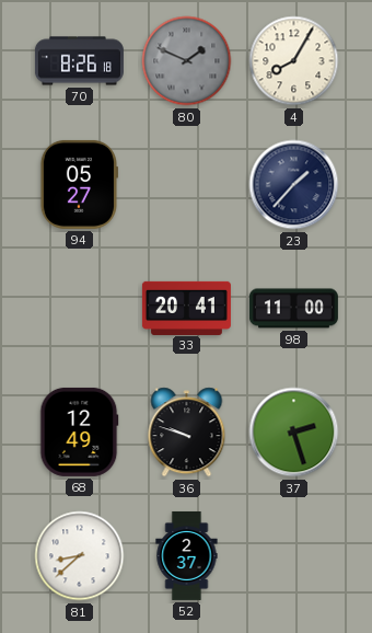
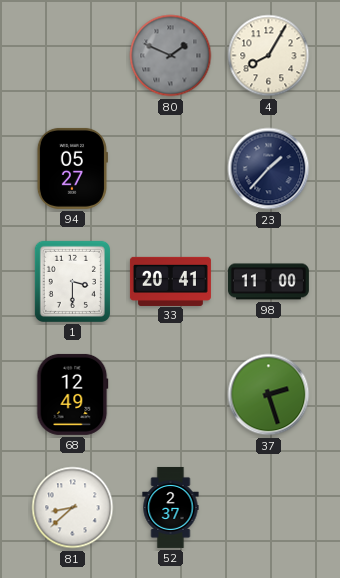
70: 8:26 -> none (79, 61)
1: none -> 3:30 (72, 281)
36: 9:48 -> none (187, 433)
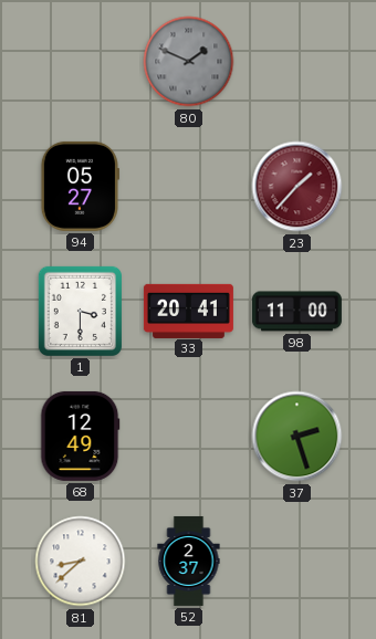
4: 8:05 -> none (269, 56)
23 dial: navy -> burgundy (297, 187)
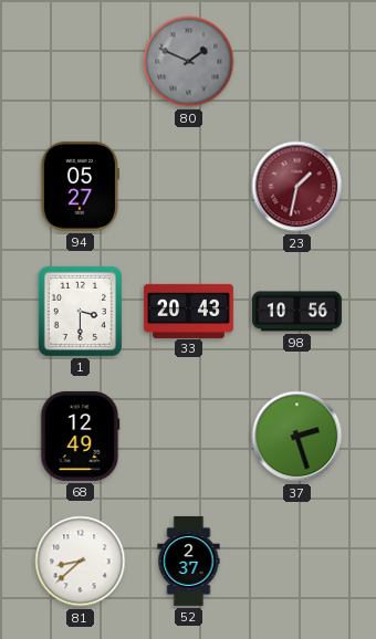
23: 1:37 -> 1:32 (297, 187)
33: 20:41 -> 20:43 (188, 311)
98: 11:00 -> 10:56 (296, 312)
